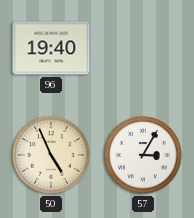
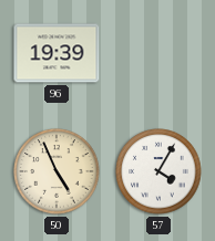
96: 19:40 -> 19:39 (57, 53)
57: 3:05 -> 4:05 (158, 171)
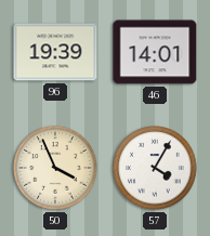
46: none -> 14:01 (155, 52)
50: 4:56 -> 3:56 (55, 168)
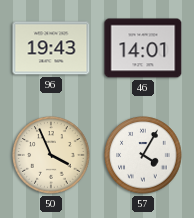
96: 19:39 -> 19:43 (51, 48)
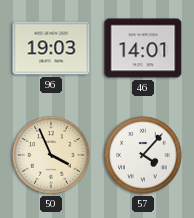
96: 19:43 -> 19:03 (51, 48)
57: 4:05 -> 4:07 (143, 155)
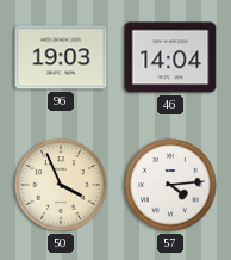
46: 14:01 -> 14:04 (170, 57)
57: 4:07 -> 4:14 (170, 185)
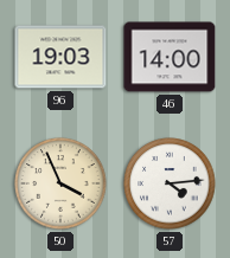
46: 14:04 -> 14:00 (170, 57)
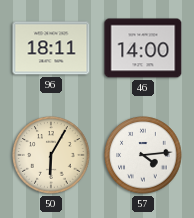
96: 19:03 -> 18:11 (51, 48)
50: 3:56 -> 6:05 (51, 155)
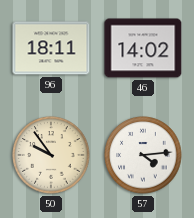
46: 14:00 -> 14:02 (143, 48)
50: 6:05 -> 9:54 (51, 155)
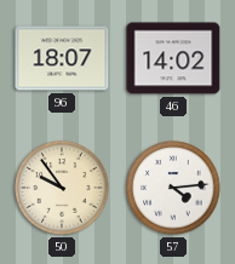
96: 18:11 -> 18:07 (62, 58)
